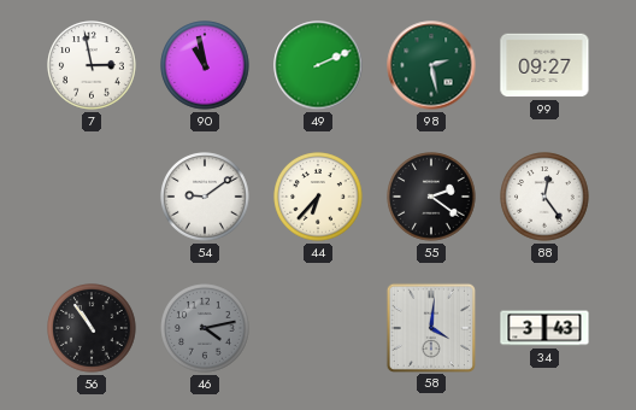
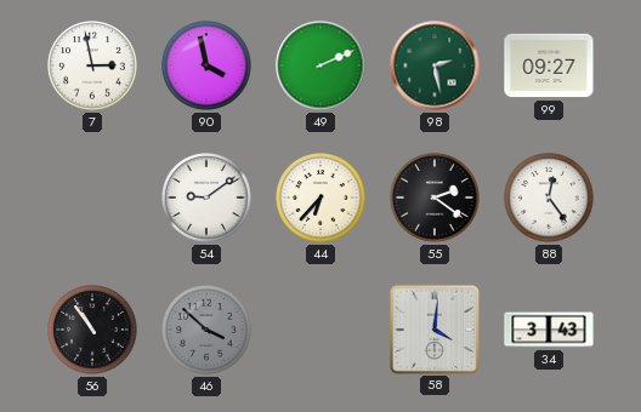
90: 10:58 -> 3:58 (206, 65)
46: 4:13 -> 3:52 (206, 330)
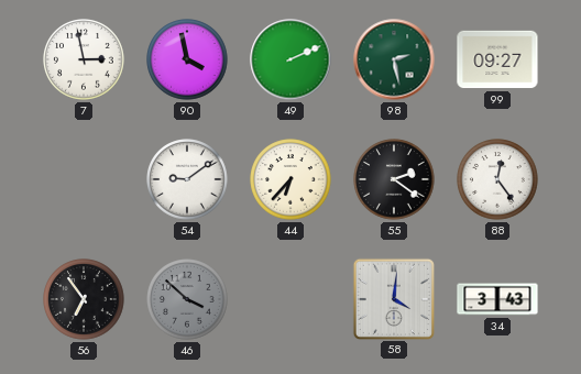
56: 10:54 -> 6:54 (84, 299)
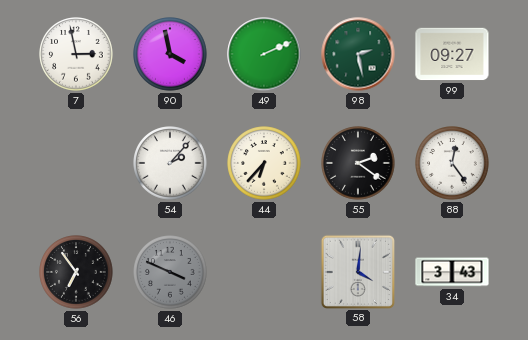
54: 9:09 -> 2:07 (170, 163)
46: 3:52 -> 3:49 (170, 272)
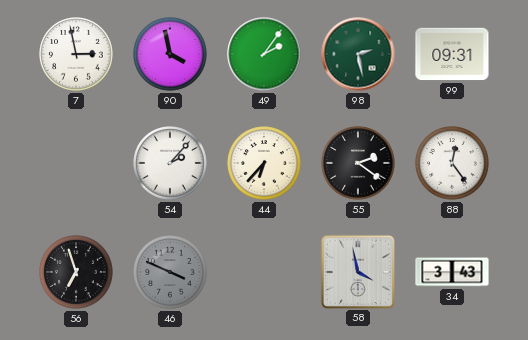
49: 2:11 -> 2:06 (264, 54)
99: 09:27 -> 09:31 (452, 54)
56: 6:54 -> 6:57 (76, 272)
58: 4:01 -> 3:58 (357, 271)
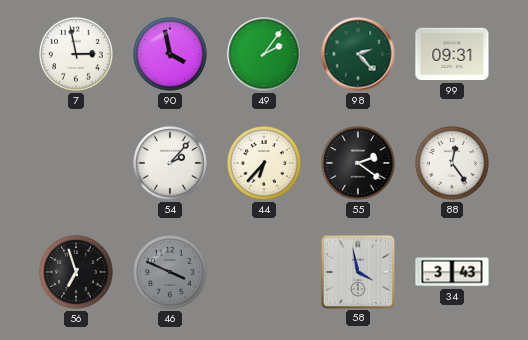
98: 2:28 -> 2:23 (358, 54)
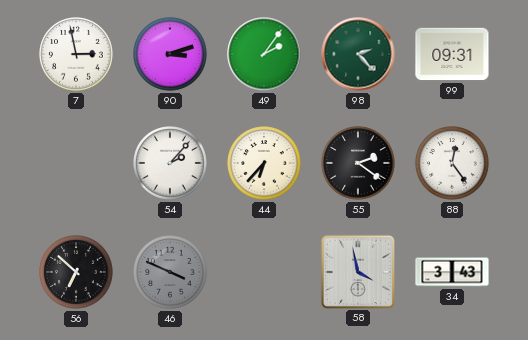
90: 3:58 -> 3:12 (170, 54)
56: 6:57 -> 6:52 (76, 272)
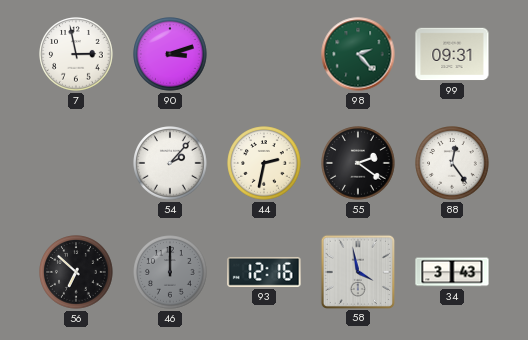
49: 2:06 -> none (264, 54)
44: 6:37 -> 2:32 (264, 163)
46: 3:49 -> 12:00 (170, 272)
93: none -> 12:16 (264, 272)
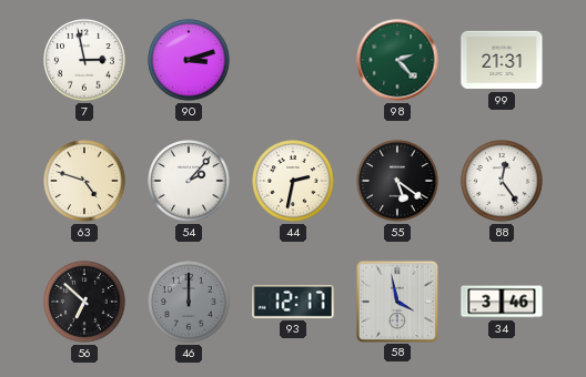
99: 09:31 -> 21:31 (502, 60)
63: none -> 4:48 (84, 181)
55: 2:21 -> 5:21 (397, 181)
93: 12:16 -> 12:17 (293, 302)
34: 3:43 -> 3:46 (502, 302)
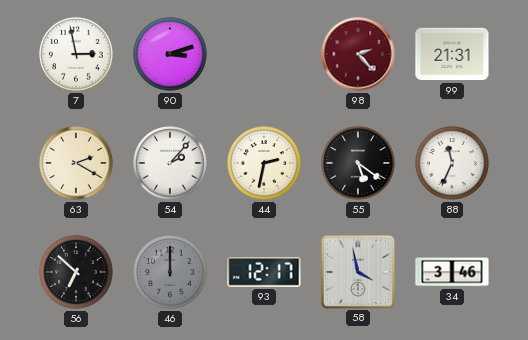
98 dial: green -> burgundy (358, 54)
63: 4:48 -> 2:20 (76, 163)
88: 12:24 -> 11:34 (452, 163)
